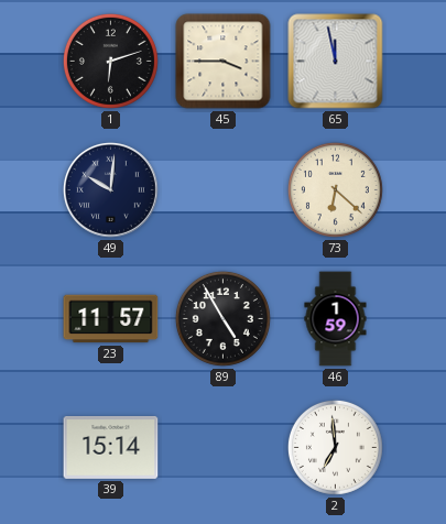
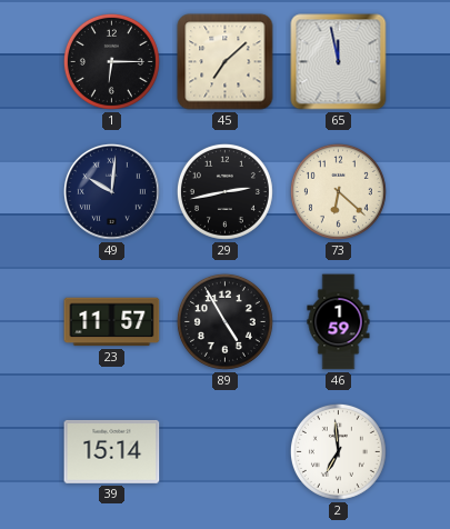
1: 6:12 -> 6:15 (111, 61)
45: 3:45 -> 7:08 (226, 62)
29: none -> 2:43 (224, 191)
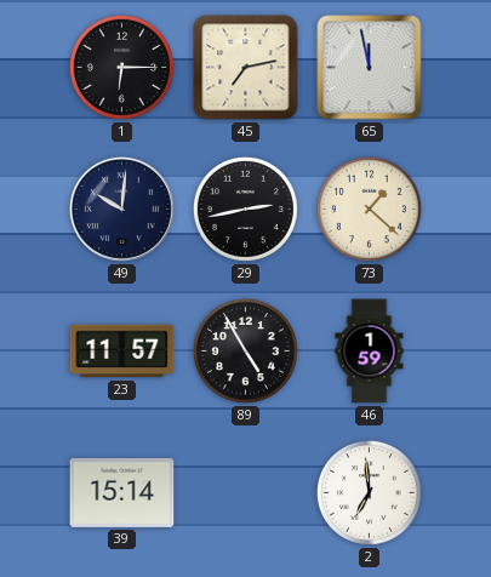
45: 7:08 -> 7:13 (246, 68)
73: 6:22 -> 1:22 (369, 208)
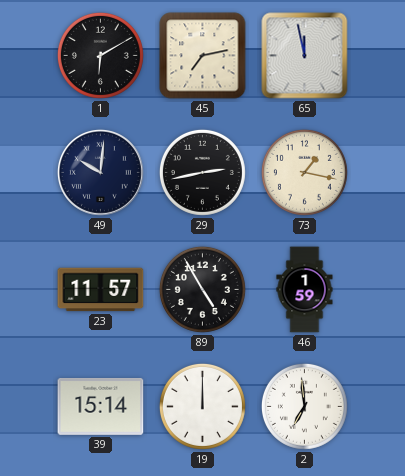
1: 6:15 -> 6:10 (100, 55)
73: 1:22 -> 1:17 (304, 172)
19: none -> 12:00 (202, 406)
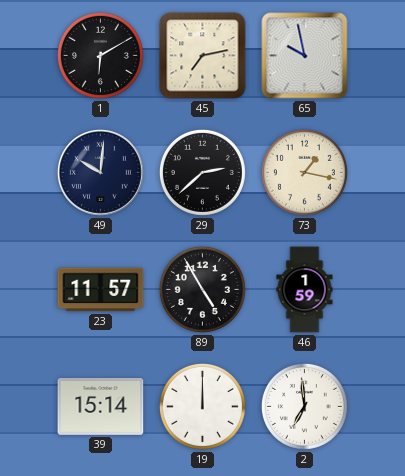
65: 11:58 -> 9:58 (305, 56)
29: 2:43 -> 2:38 (202, 172)
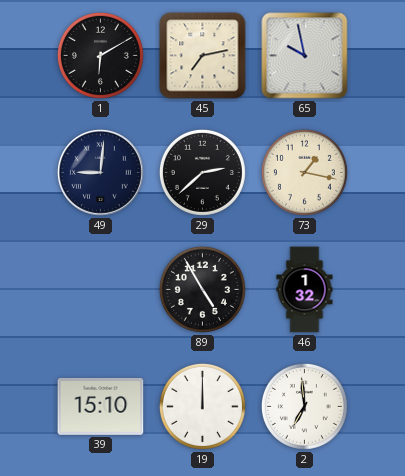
49: 10:01 -> 9:01 (100, 172)
23: 11:57 -> none (101, 290)
46: 1:59 -> 1:32 (305, 290)
39: 15:14 -> 15:10 (101, 406)
